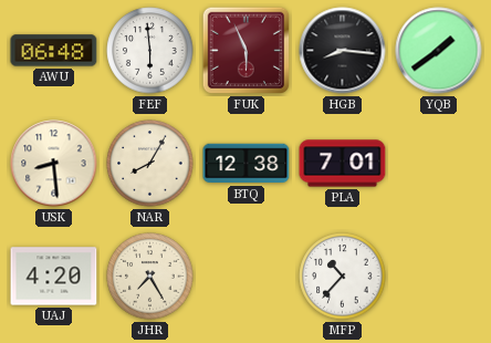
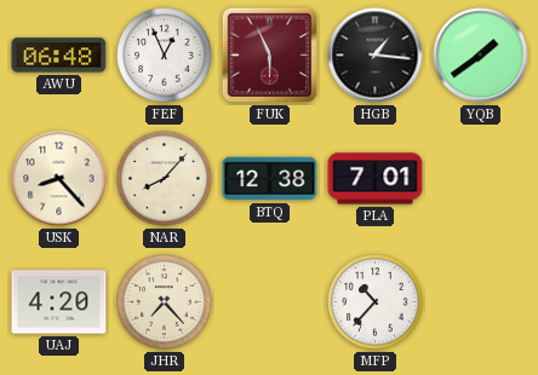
FEF: 5:59 -> 12:56 (165, 56)
HGB: 8:16 -> 1:16 (376, 56)
USK: 8:29 -> 8:23 (59, 179)
NAR: 8:05 -> 8:07 (165, 179)
JHR: 7:25 -> 7:23 (165, 302)
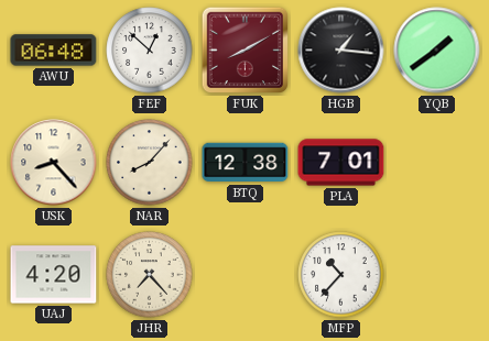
FEF: 12:56 -> 12:52 (150, 51)
FUK: 5:56 -> 8:10 (246, 51)
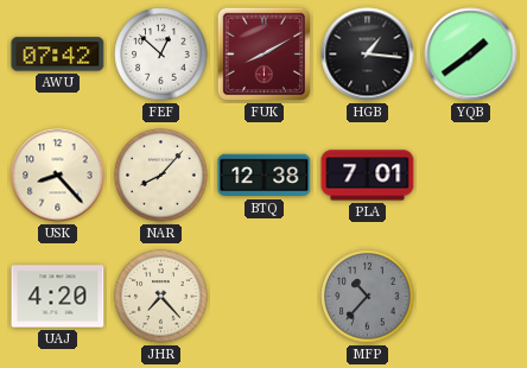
AWU: 06:48 -> 07:42 (58, 55)
MFP dial: white -> grey (368, 297)
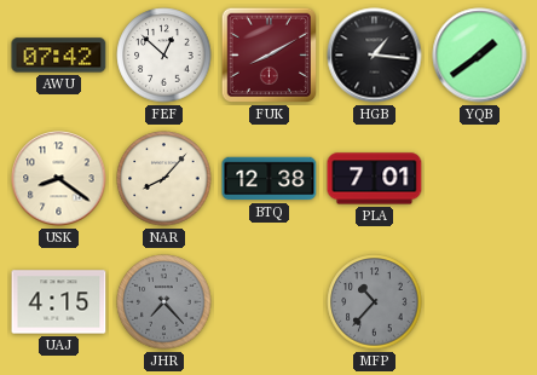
USK: 8:23 -> 8:21 (59, 179)
UAJ: 4:20 -> 4:15 (59, 302)
JHR dial: cream -> grey (164, 302)
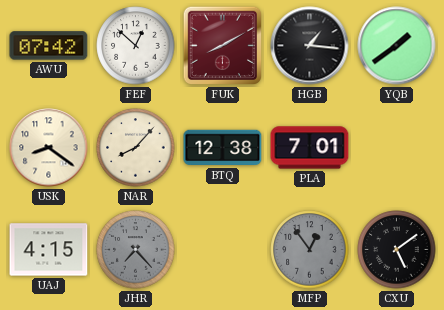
MFP: 10:37 -> 12:54 (310, 250)
CXU: none -> 5:09 (397, 250)
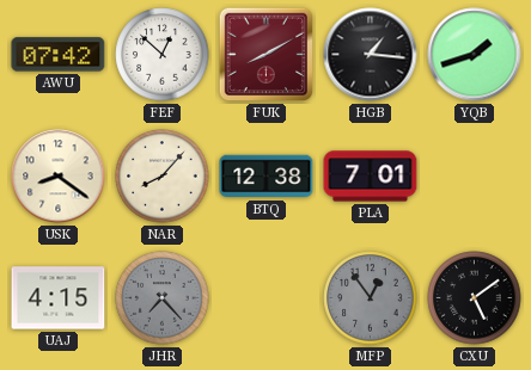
YQB: 1:39 -> 1:42 (475, 55)
